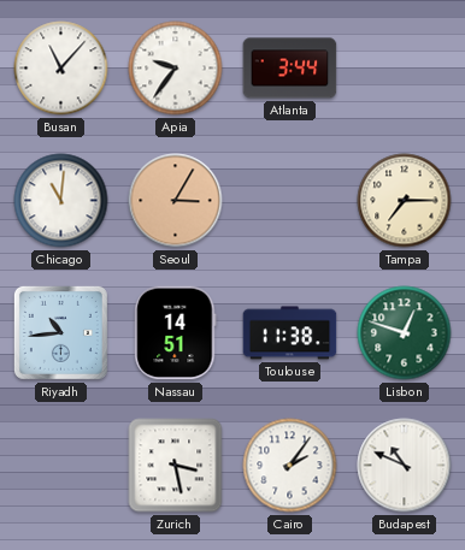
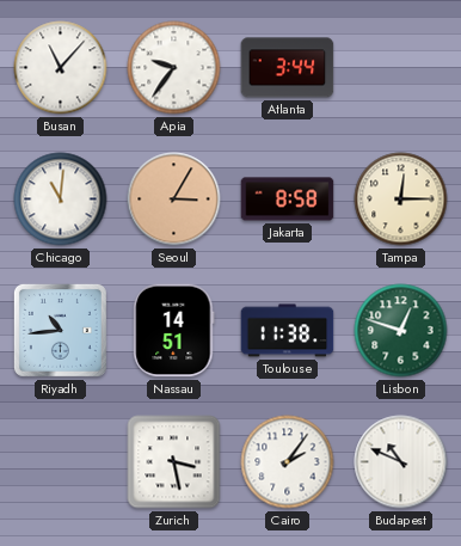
Jakarta: none -> 8:58 (288, 200)
Tampa: 7:15 -> 12:15 (401, 200)
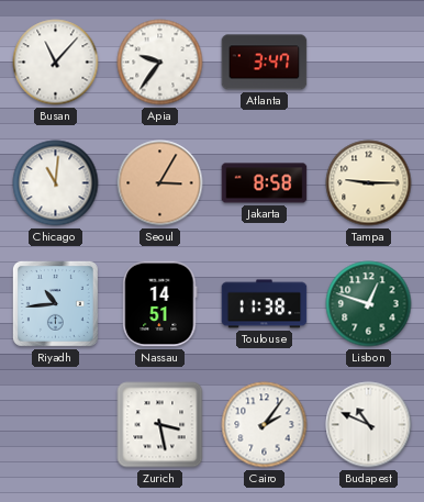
Atlanta: 3:44 -> 3:47 (265, 63)
Tampa: 12:15 -> 9:15 (369, 183)
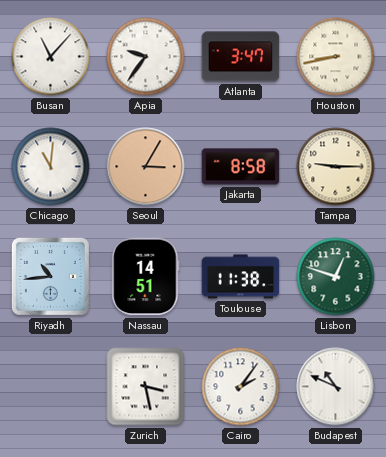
Houston: none -> 8:43 (336, 57)
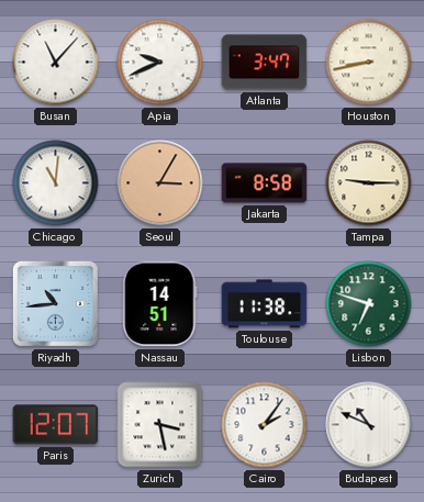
Apia: 9:36 -> 9:41 (160, 63)
Lisbon: 12:48 -> 6:48 (369, 304)
Paris: none -> 12:07 (56, 425)
